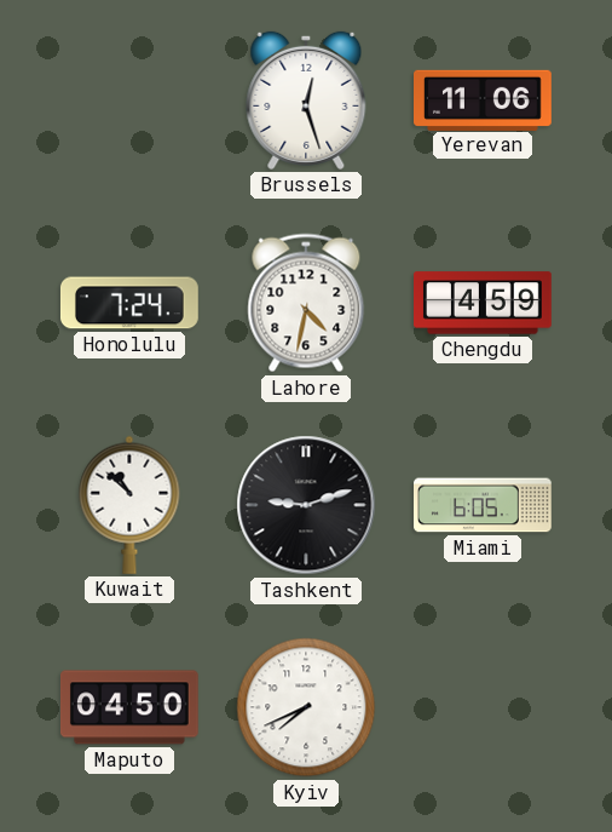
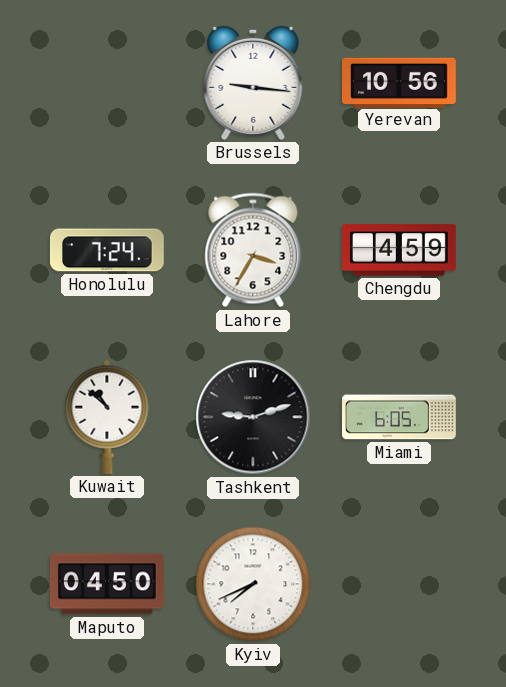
Brussels: 12:27 -> 9:16 (253, 83)
Yerevan: 11:06 -> 10:56 (400, 82)
Lahore: 4:32 -> 3:35 (253, 250)
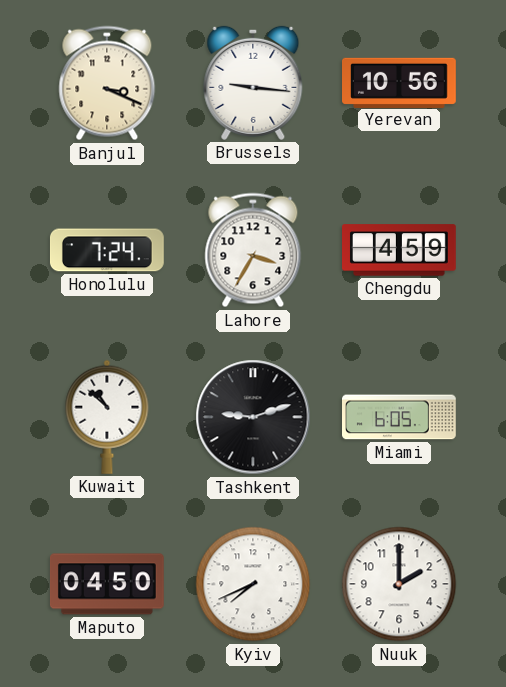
Banjul: none -> 3:19 (107, 83)
Nuuk: none -> 2:00 (399, 584)
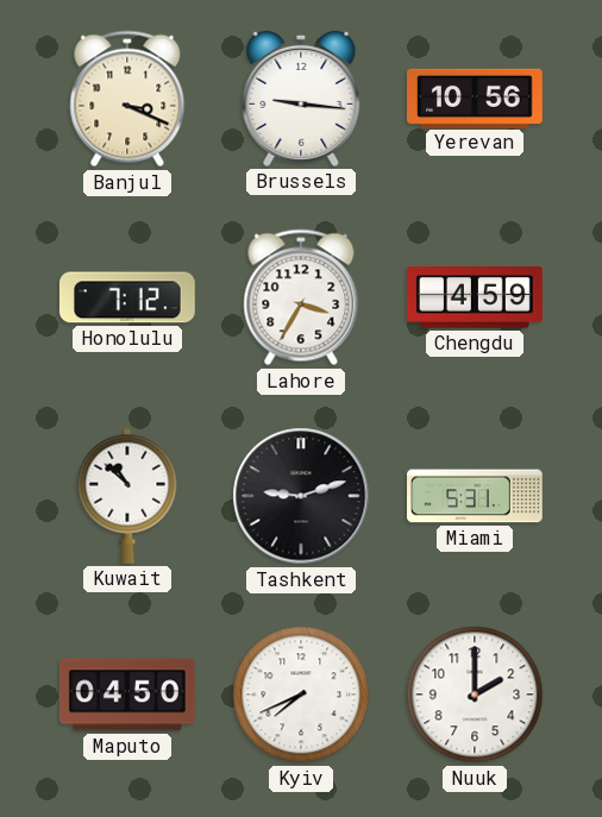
Honolulu: 7:24 -> 7:12 (127, 297)
Miami: 6:05 -> 5:31 (476, 496)
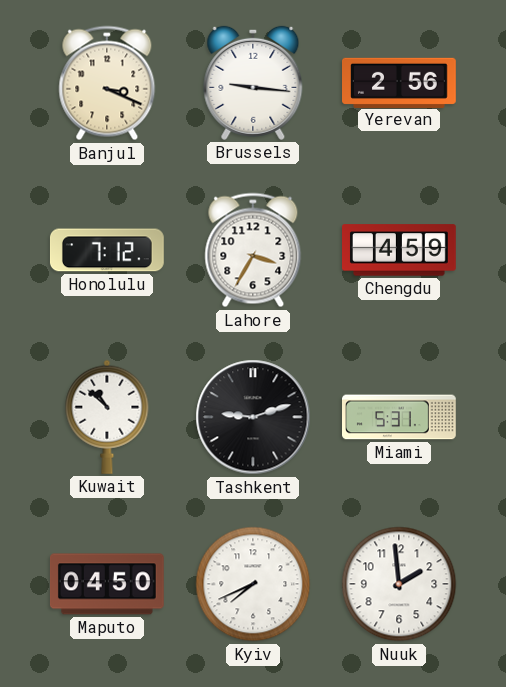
Yerevan: 10:56 -> 2:56 (400, 82)
Nuuk: 2:00 -> 1:59 (399, 584)
